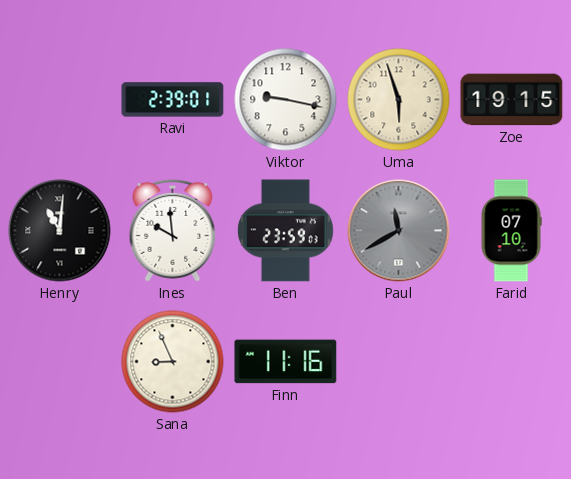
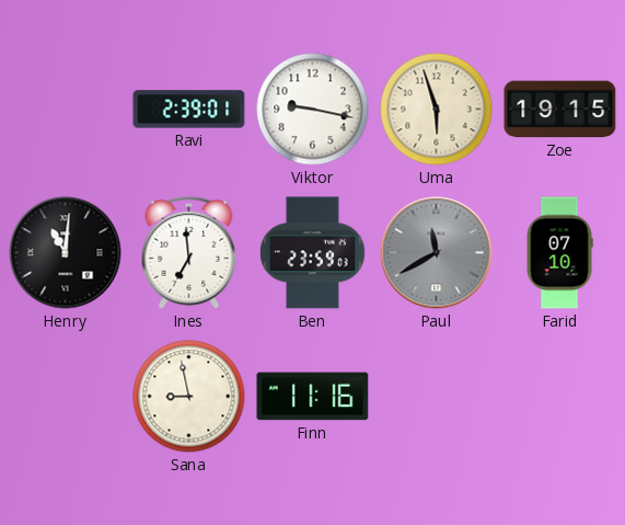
Ines: 9:59 -> 6:59 (189, 252)
Sana: 8:56 -> 8:58 (189, 397)
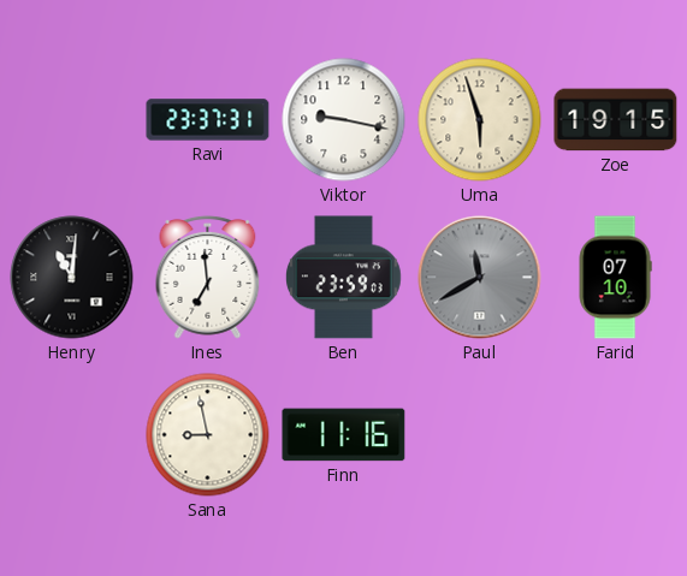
Ravi: 2:39 -> 23:37 (208, 120)
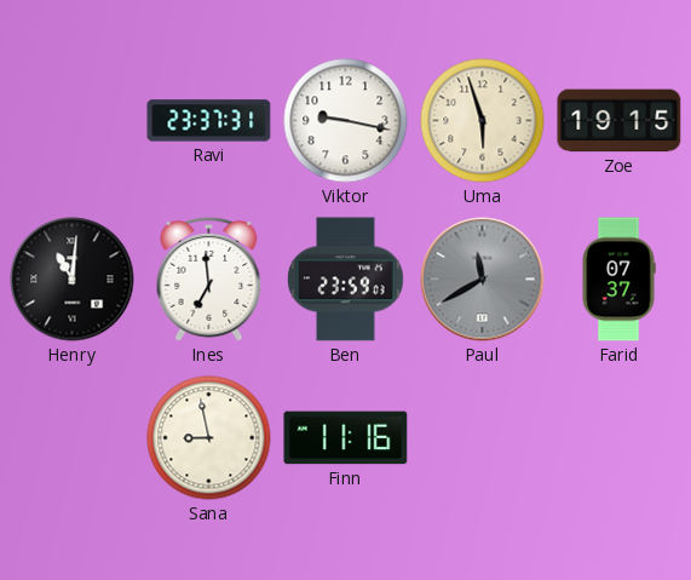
Farid: 07:10 -> 07:37 (618, 280)
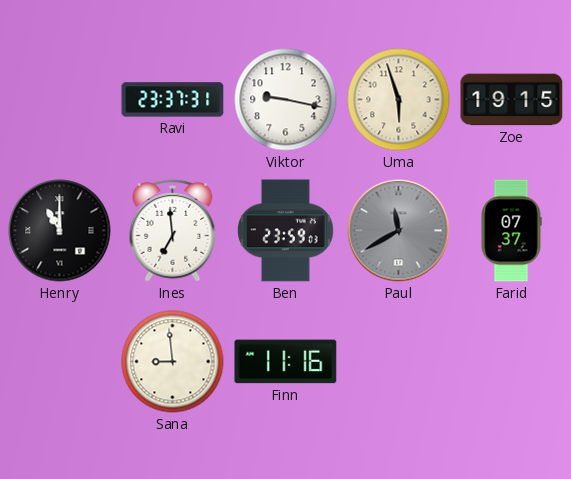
Henry: 11:01 -> 11:00 (60, 231)
Sana: 8:58 -> 8:59 (173, 362)
